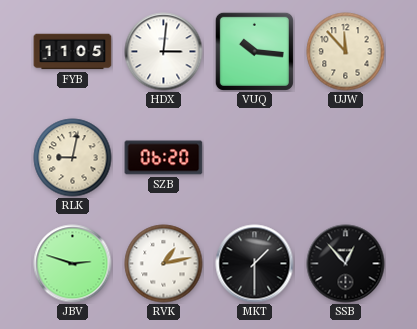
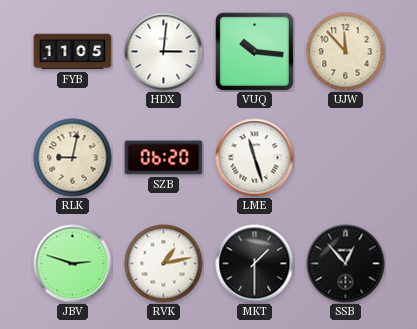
LME: none -> 11:27 (255, 158)
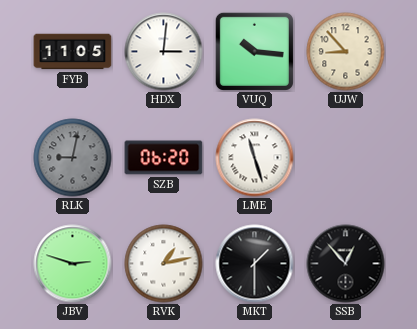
UJW: 11:53 -> 8:53 (346, 52)
RLK dial: cream -> grey (73, 158)
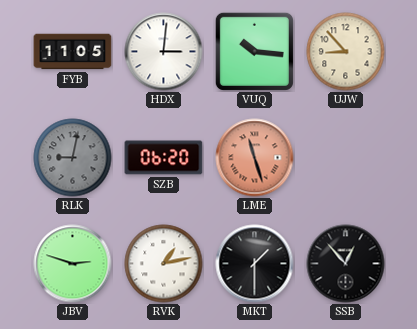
LME dial: white -> salmon (255, 158)
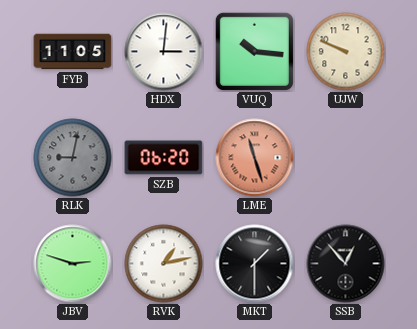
UJW: 8:53 -> 9:49 (346, 52)
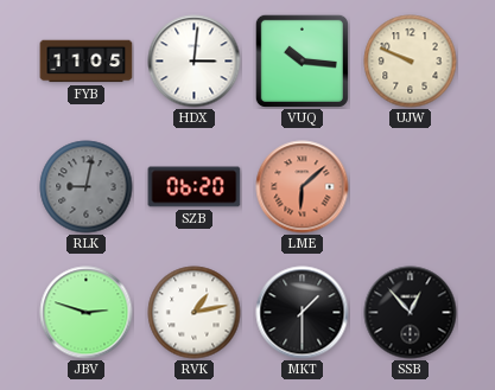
LME: 11:27 -> 6:08 (303, 187)
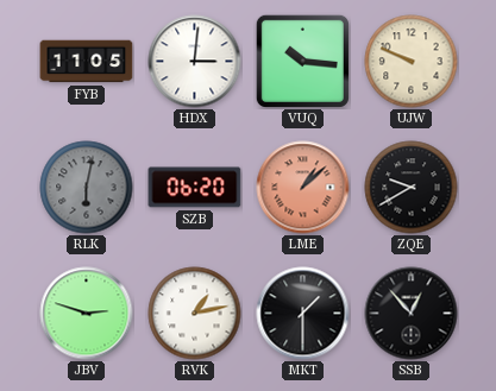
RLK: 9:02 -> 6:02 (87, 188)
LME: 6:08 -> 1:08 (303, 188)
ZQE: none -> 9:40 (412, 188)
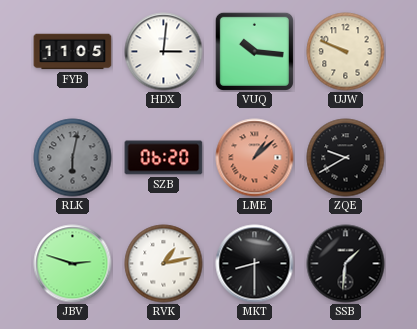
MKT: 1:30 -> 8:30 (255, 264)
SSB: 12:53 -> 1:31 (346, 264)
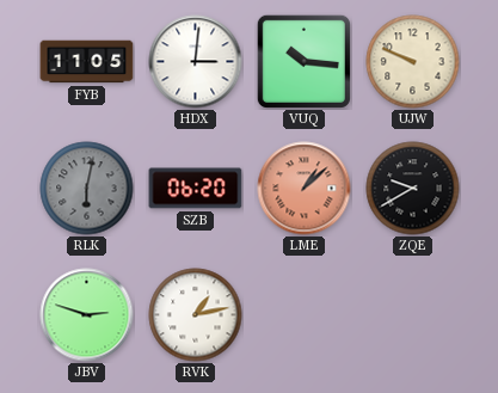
MKT: 8:30 -> none (255, 264)
SSB: 1:31 -> none (346, 264)
